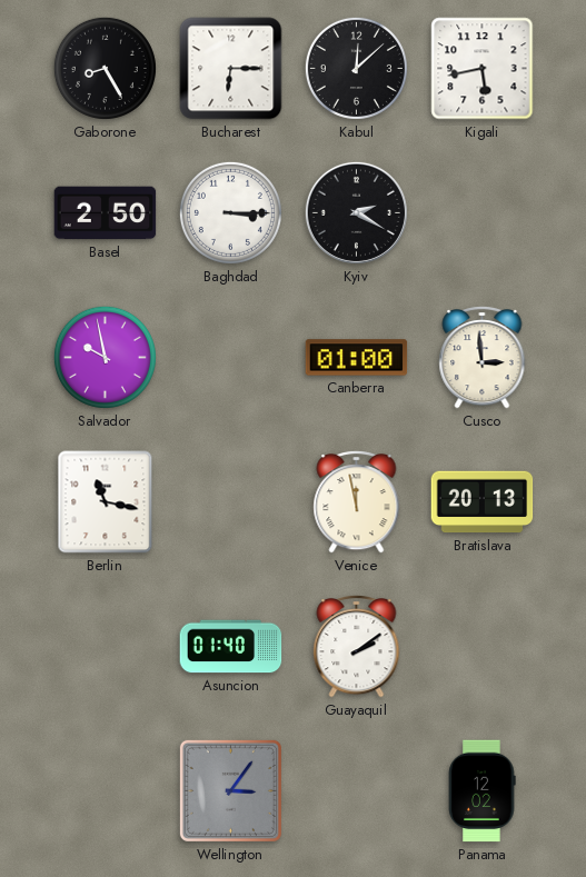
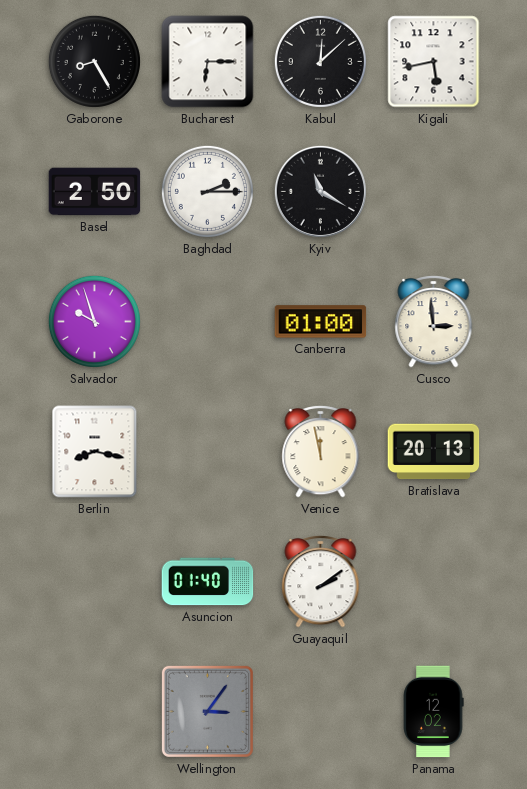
Baghdad: 3:15 -> 2:15 (207, 191)
Kyiv: 2:20 -> 11:20 (320, 191)
Salvador: 9:58 -> 9:57 (94, 321)
Berlin: 11:17 -> 8:17 (95, 452)
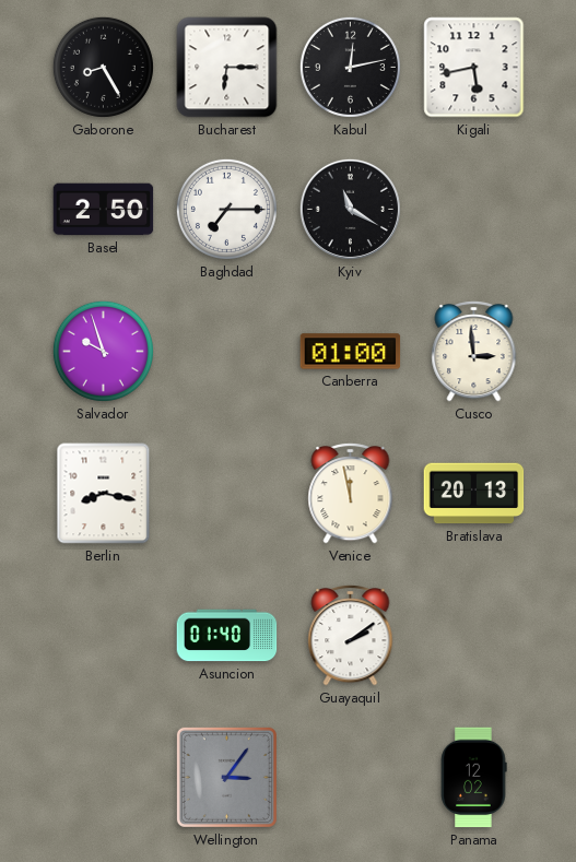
Kabul: 12:08 -> 12:13 (350, 67)
Baghdad: 2:15 -> 7:15 (226, 209)
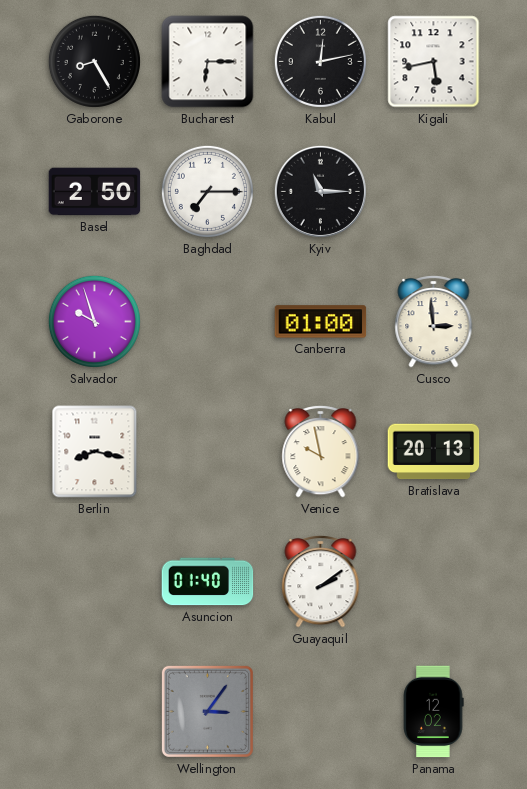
Kyiv: 11:20 -> 11:15 (320, 191)
Venice: 11:58 -> 9:58 (321, 451)
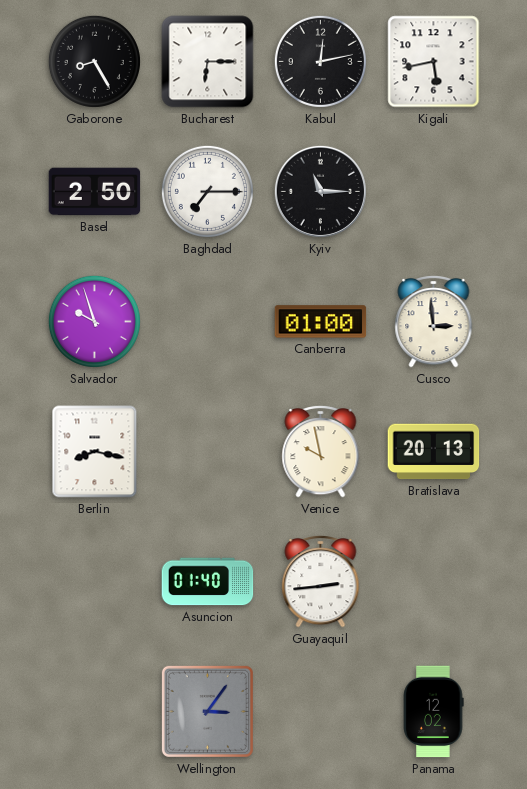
Guayaquil: 2:09 -> 2:44 (321, 581)
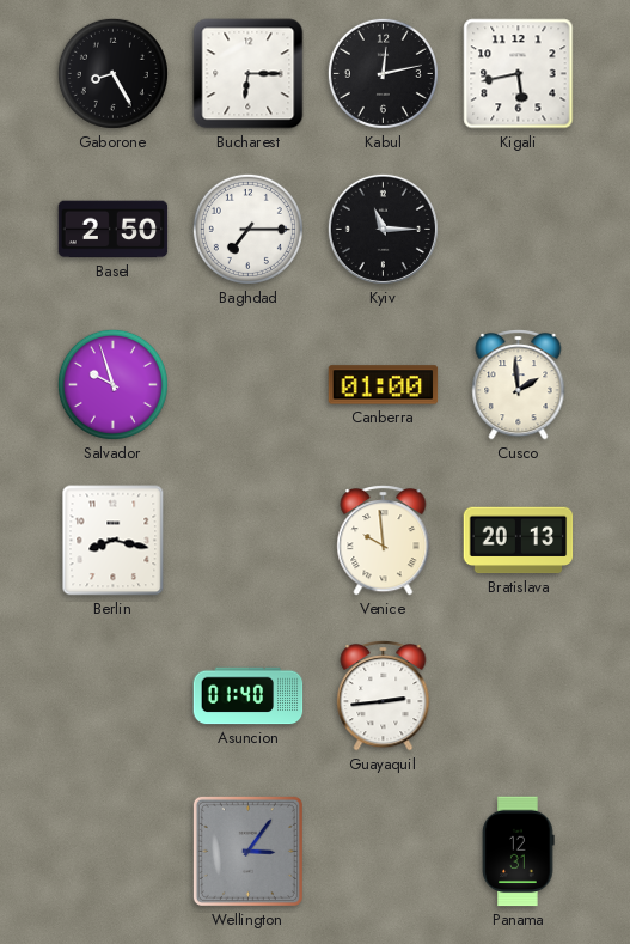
Cusco: 2:59 -> 1:59 (519, 384)
Venice: 9:58 -> 9:59 (384, 540)
Panama: 12:02 -> 12:31 (518, 852)
